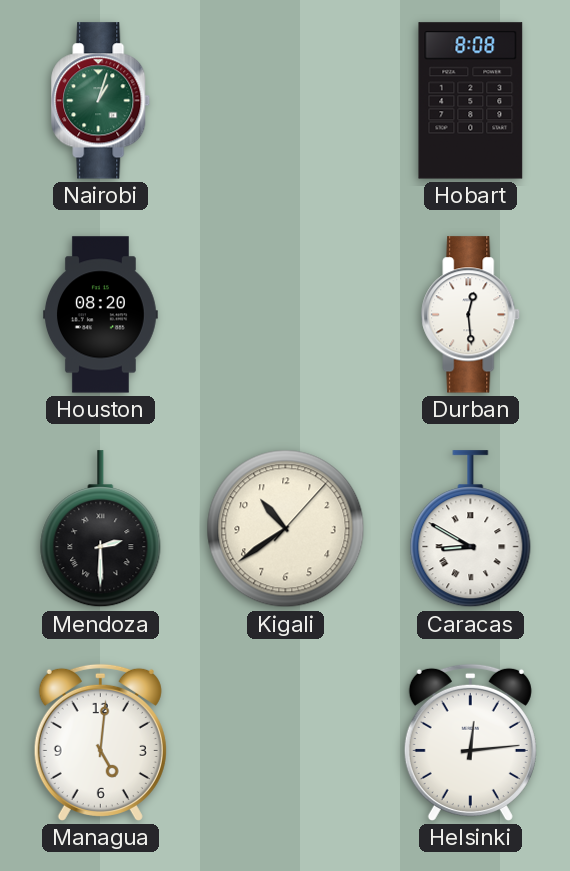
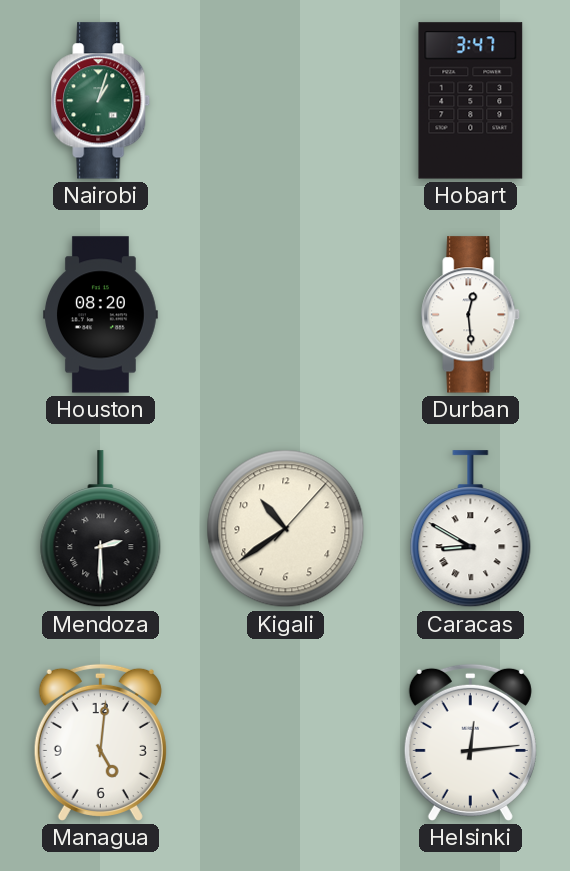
Hobart: 8:08 -> 3:47 (471, 101)
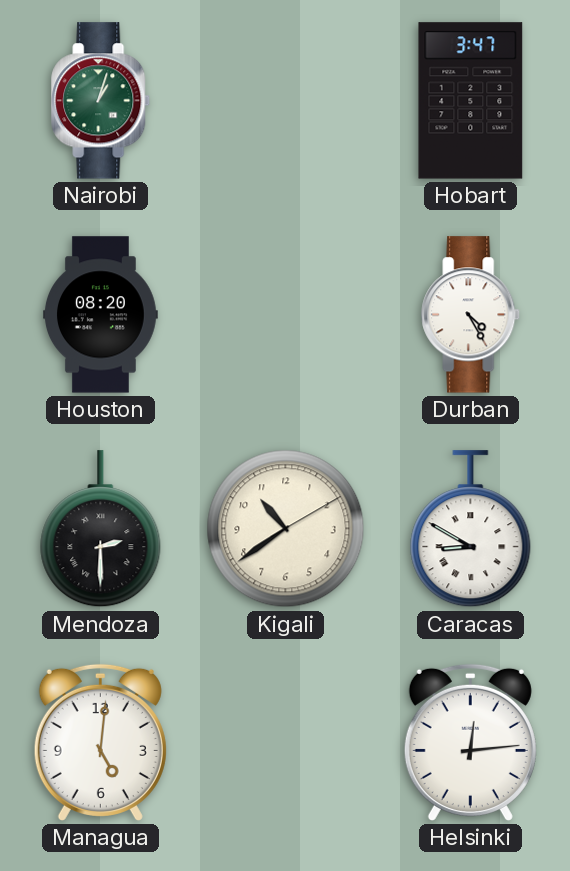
Durban: 12:29 -> 4:25 (471, 315)
Kigali: 10:39:07 -> 10:39:10 (286, 529)
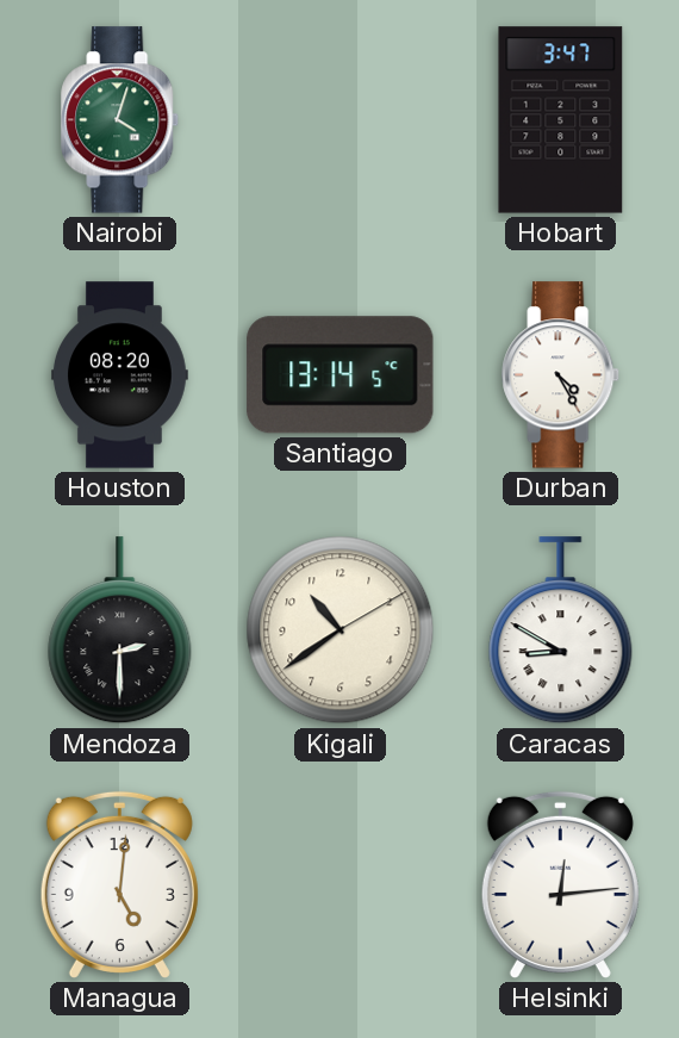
Nairobi: 1:03 -> 4:03 (120, 120)
Santiago: none -> 13:14 (341, 375)
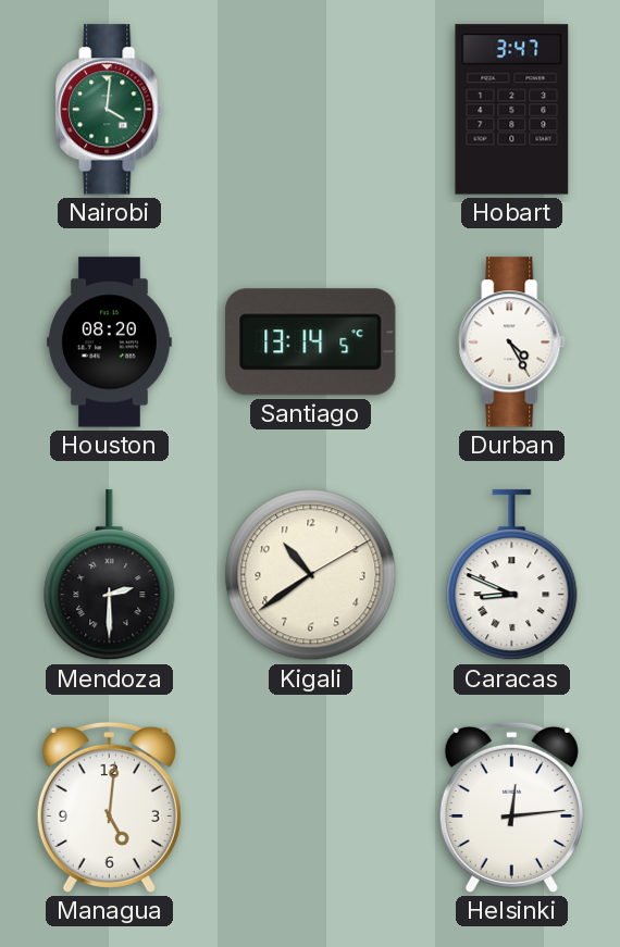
Nairobi: 4:03 -> 4:01 (110, 110)
Caracas: 8:50 -> 8:49 (512, 575)
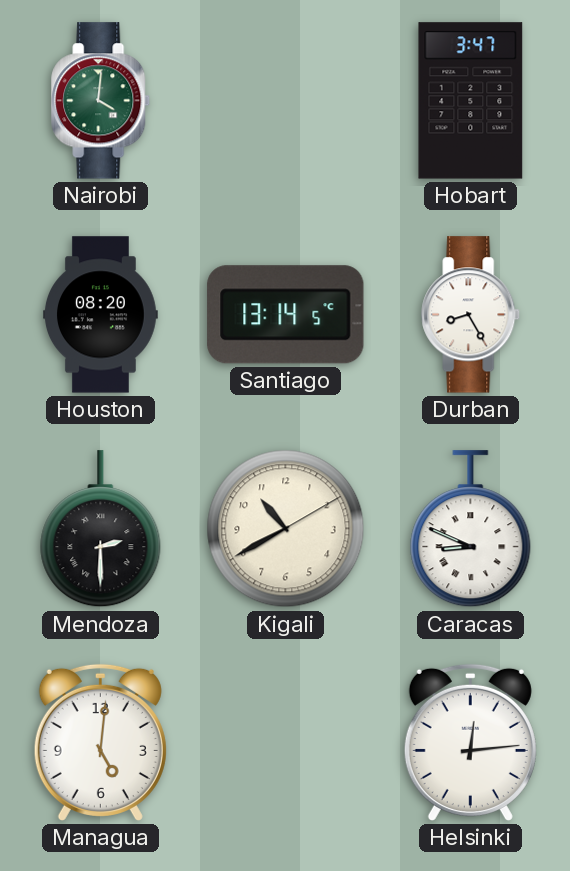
Durban: 4:25 -> 8:25 (471, 315)
Kigali: 10:39 -> 10:40 (286, 529)
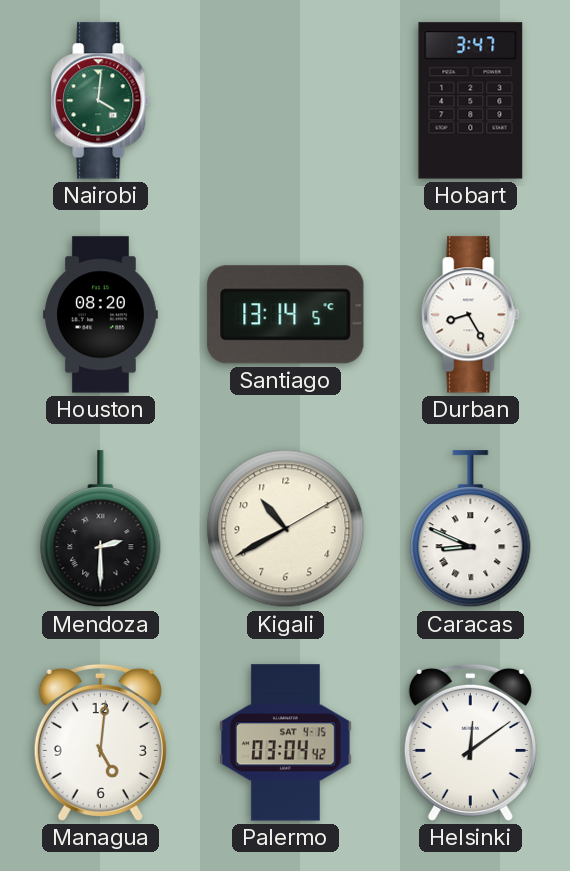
Palermo: none -> 03:04 (286, 743)
Helsinki: 12:14 -> 12:09 (470, 742)
